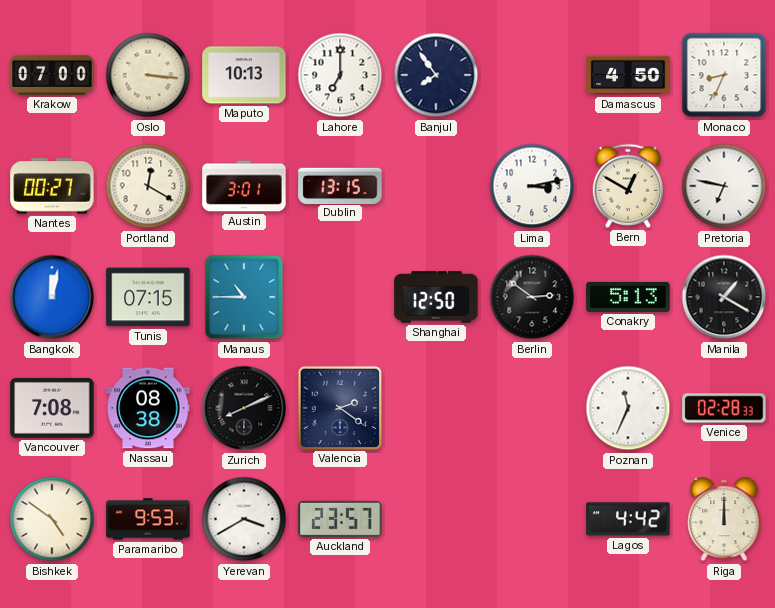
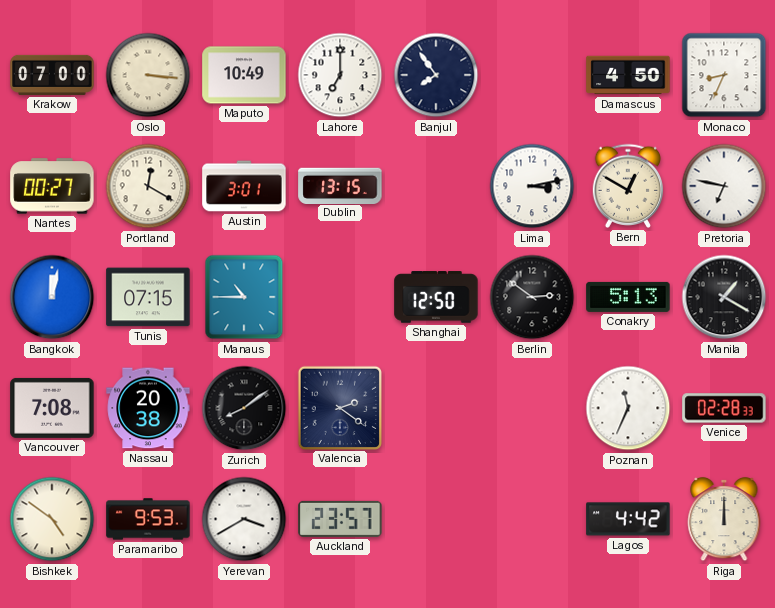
Maputo: 10:13 -> 10:49 (244, 75)
Nassau: 08:38 -> 20:38 (148, 408)
Zurich: 8:11 -> 8:09 (244, 408)
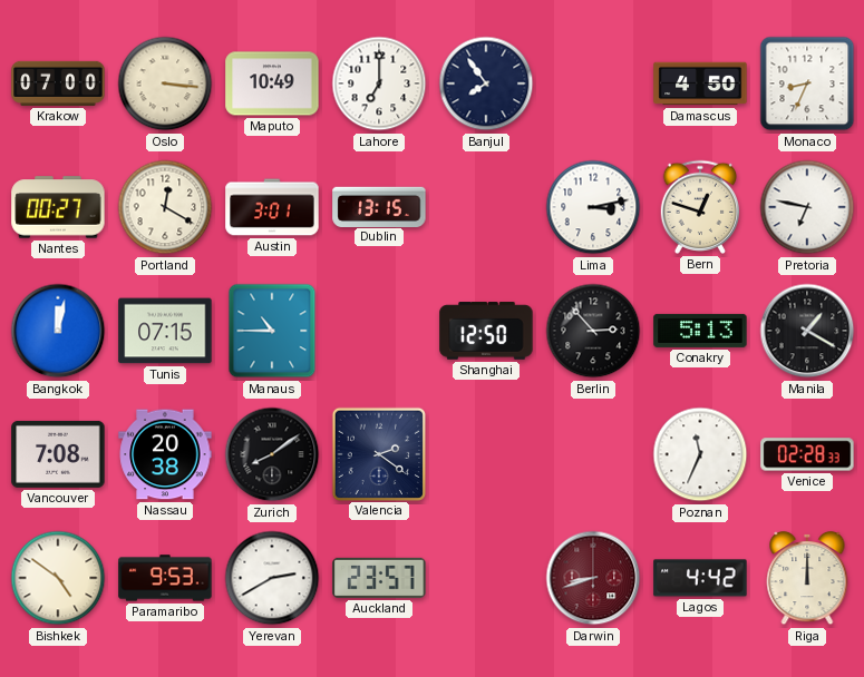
Bern: 12:50 -> 12:48 (700, 207)
Berlin: 2:51 -> 2:53 (593, 331)
Yerevan: 3:40 -> 2:40 (272, 578)
Darwin: none -> 8:42 (593, 578)
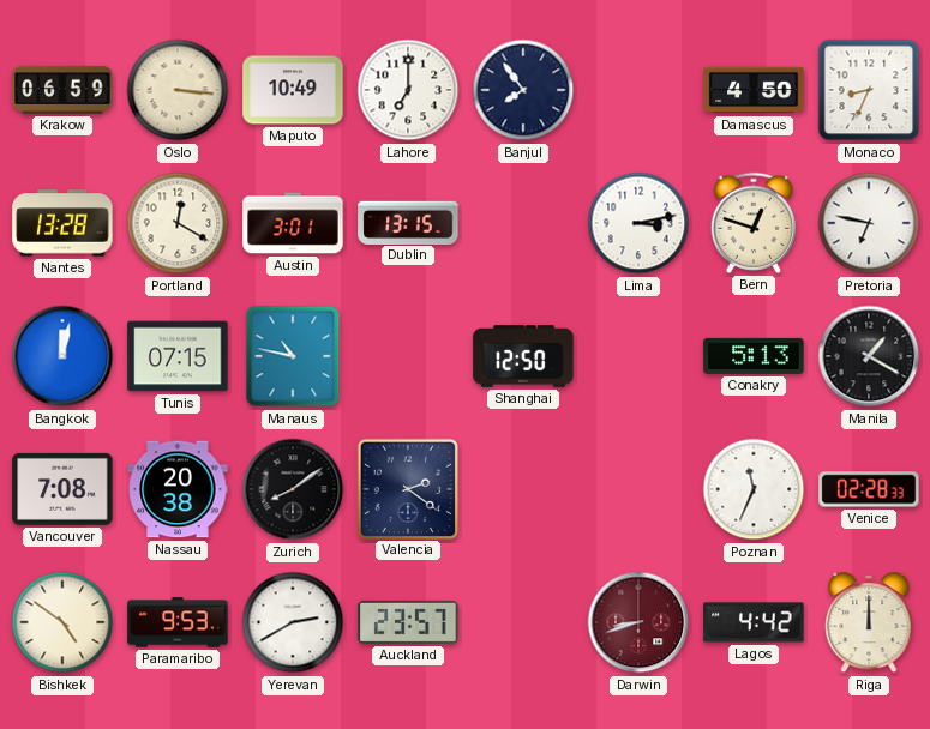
Krakow: 07:00 -> 06:59 (62, 90)
Nantes: 00:27 -> 13:28 (62, 223)
Manaus: 10:45 -> 10:47 (293, 356)
Berlin: 2:53 -> none (593, 331)
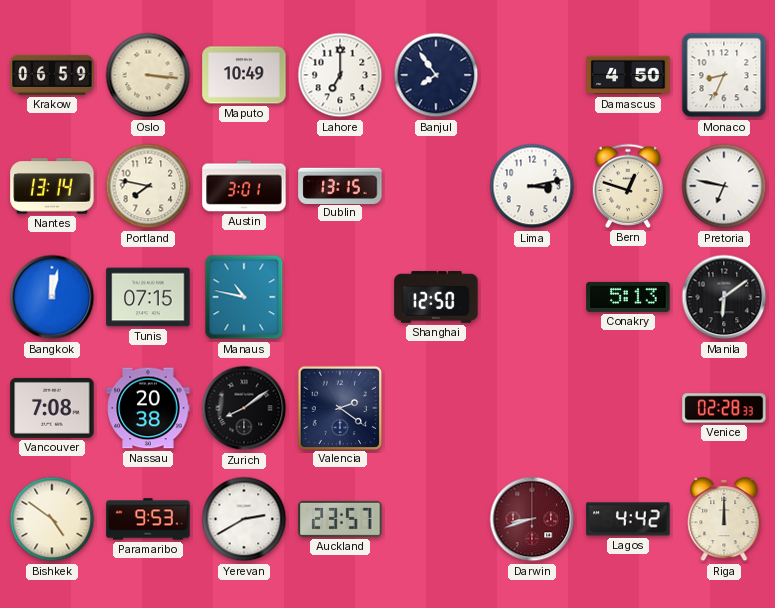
Nantes: 13:28 -> 13:14 (52, 186)
Portland: 12:20 -> 7:47 (148, 186)
Manila: 1:20 -> 6:09 (724, 297)
Poznan: 11:34 -> none (754, 489)
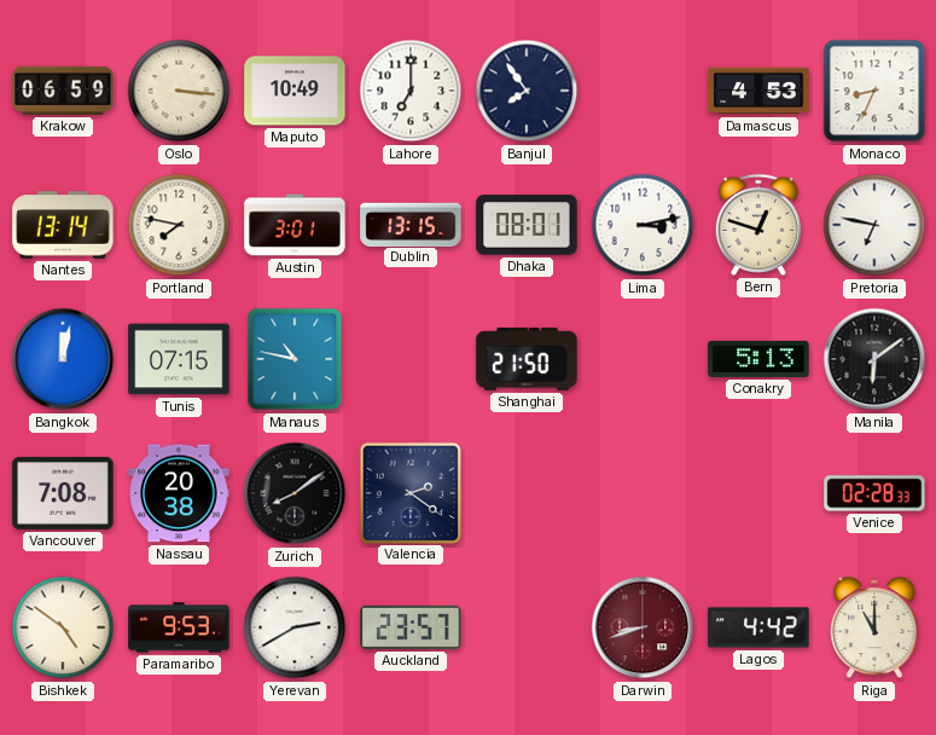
Damascus: 4:50 -> 4:53 (758, 91)
Dhaka: none -> 08:01 (527, 225)
Shanghai: 12:50 -> 21:50 (527, 359)
Riga: 12:00 -> 11:00 (874, 627)
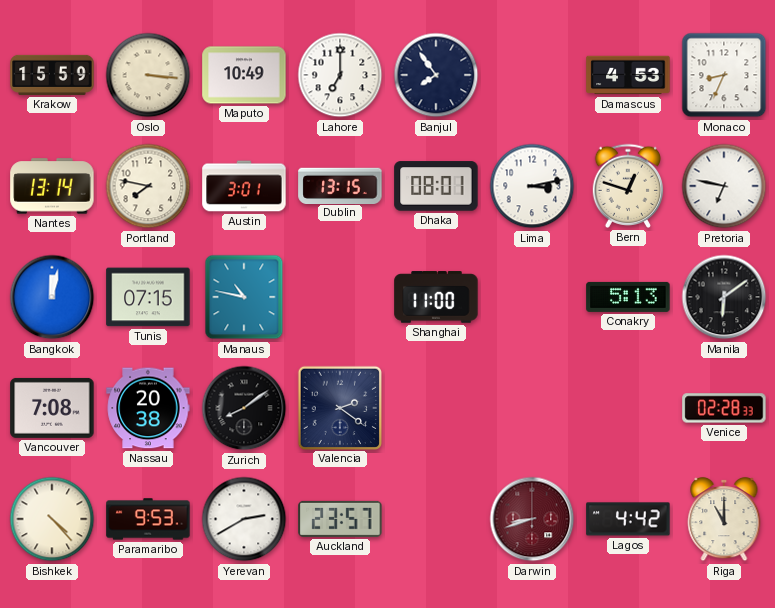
Krakow: 06:59 -> 15:59 (52, 75)
Shanghai: 21:50 -> 11:00 (436, 297)
Bishkek: 4:51 -> 4:23 (52, 519)
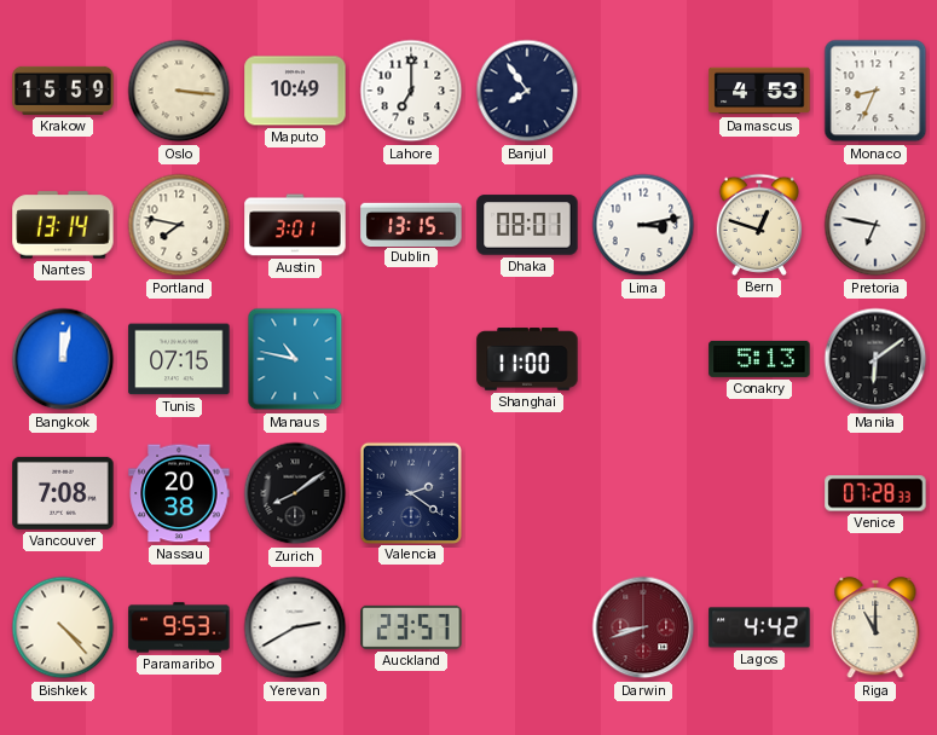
Venice: 02:28 -> 07:28 (875, 493)
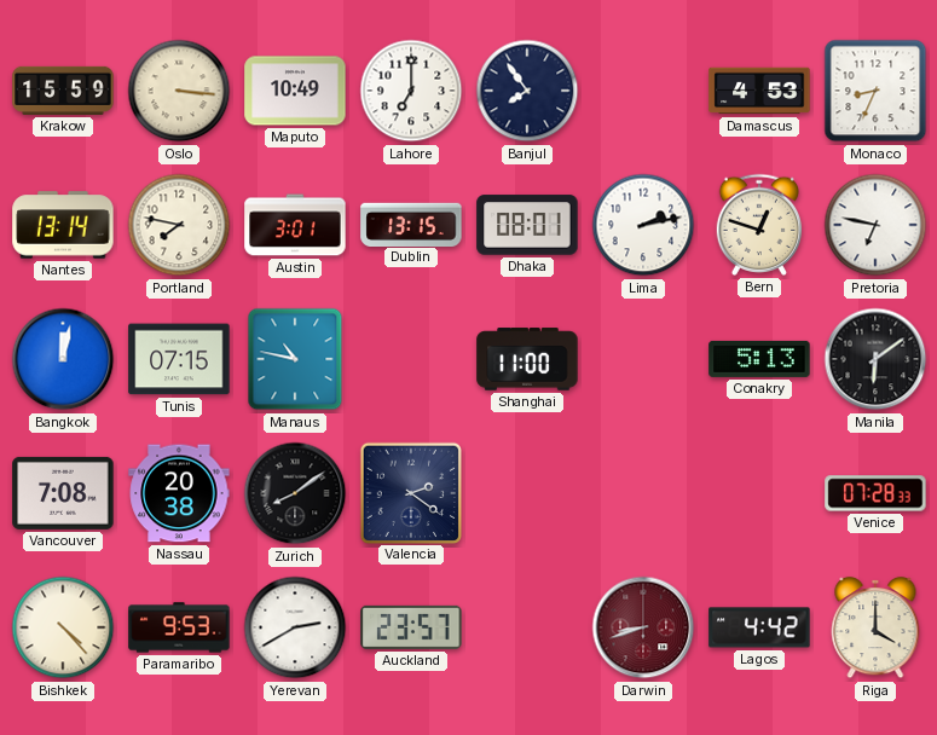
Lima: 3:13 -> 2:13 (643, 225)
Riga: 11:00 -> 4:00 (875, 627)
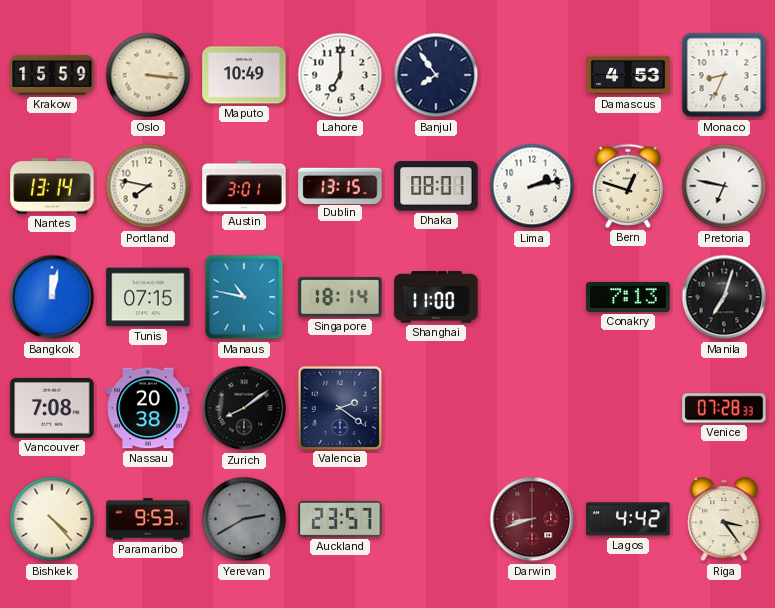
Singapore: none -> 18:14 (340, 297)
Conakry: 5:13 -> 7:13 (628, 297)
Manila: 6:09 -> 7:03 (724, 297)
Yerevan dial: white -> grey (244, 519)
Riga: 4:00 -> 3:24 (724, 519)
